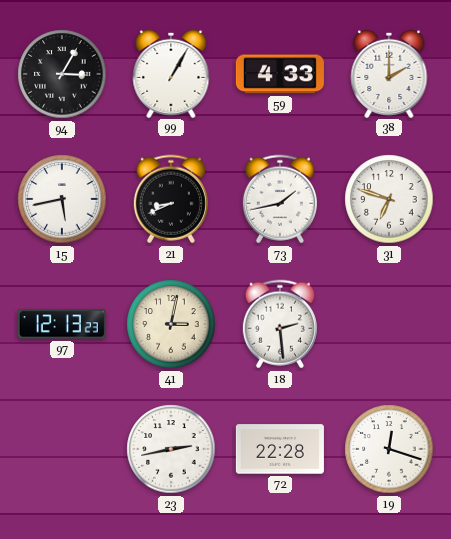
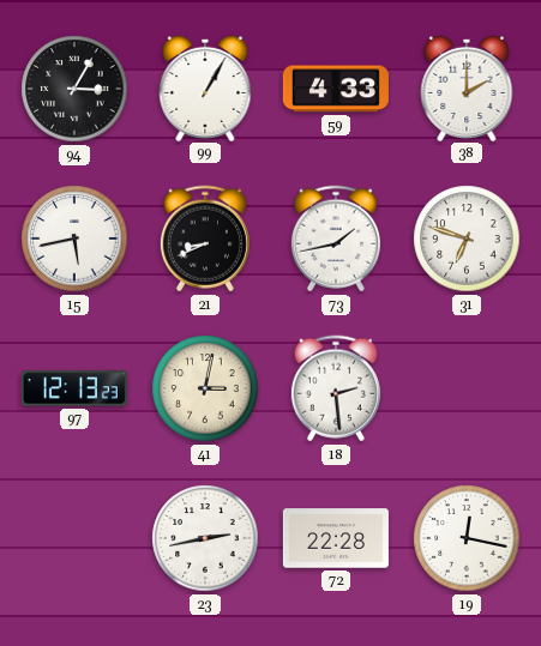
19: 12:18 -> 12:17 (467, 538)
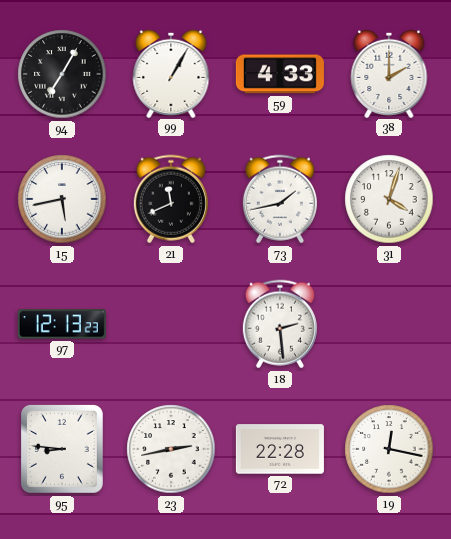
94: 3:05 -> 7:05 (62, 74)
21: 8:41 -> 11:41 (171, 199)
31: 6:48 -> 4:03 (389, 199)
41: 3:02 -> none (205, 388)
95: none -> 8:46 (62, 449)
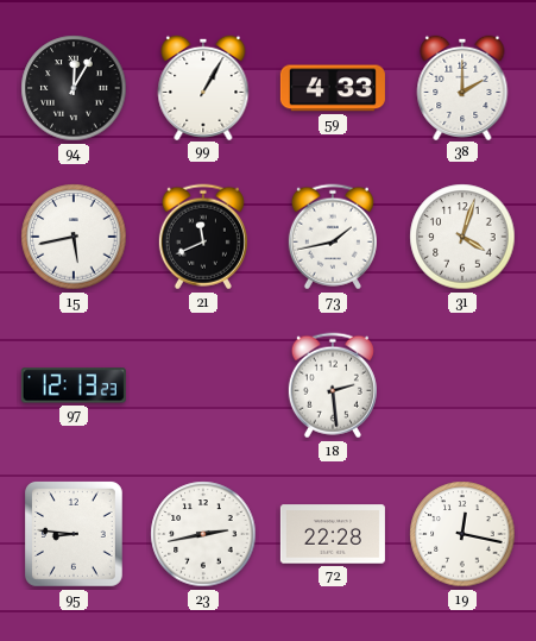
94: 7:05 -> 12:05 (74, 88)
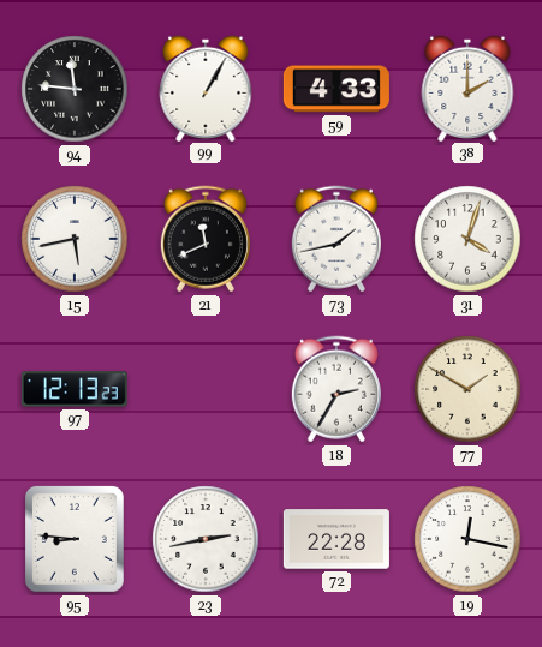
94: 12:05 -> 11:46 (75, 89)
18: 2:29 -> 2:35 (336, 389)
77: none -> 1:50 (467, 389)
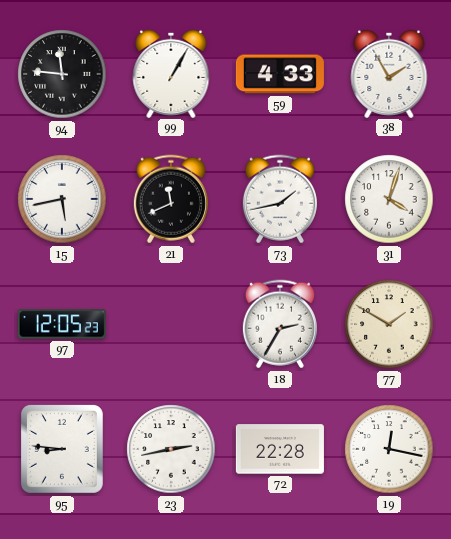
38: 2:00 -> 1:55 (389, 73)
97: 12:13 -> 12:05 (62, 324)
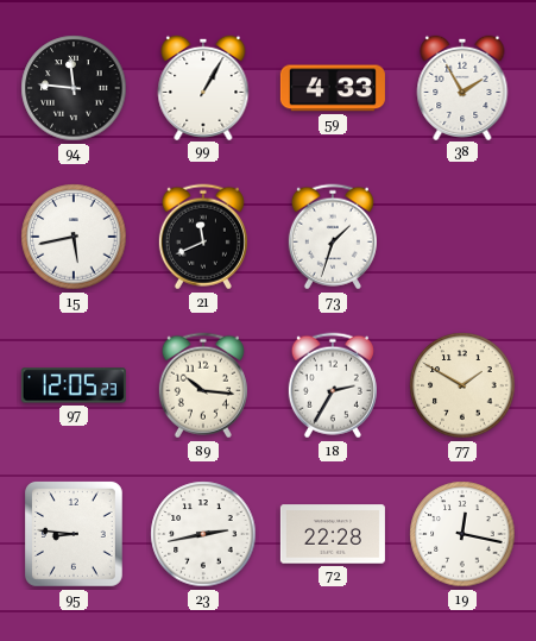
73: 1:43 -> 1:33 (333, 237)
31: 4:03 -> none (389, 199)
89: none -> 10:16 (203, 385)
